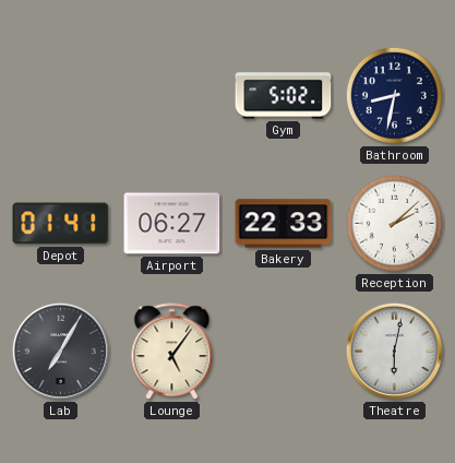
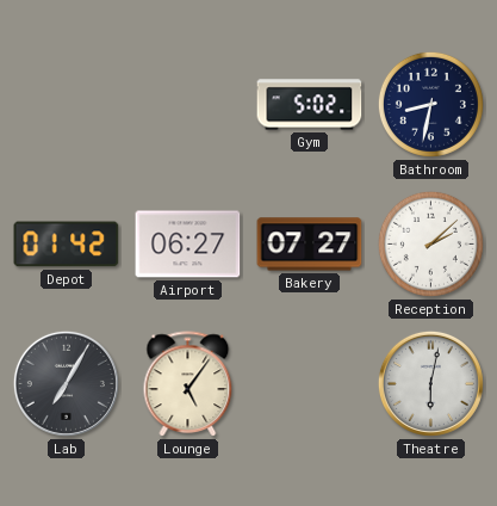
Depot: 01:41 -> 01:42 (67, 245)
Bakery: 22:33 -> 07:27 (310, 245)
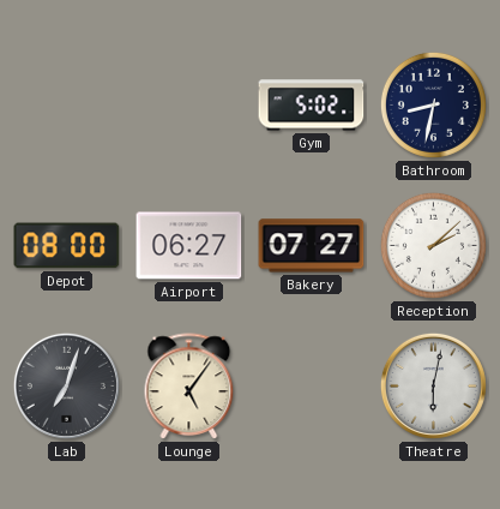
Depot: 01:42 -> 08:00 (67, 246)
Lab: 7:05 -> 7:03 (66, 385)
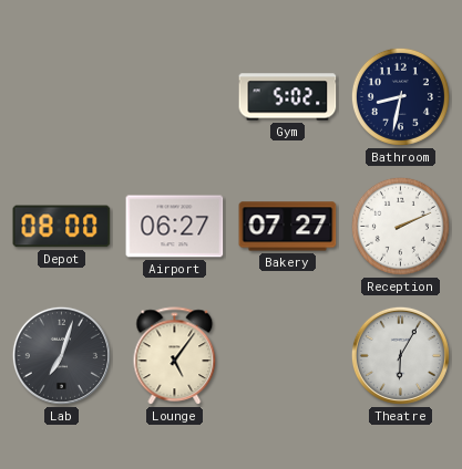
Reception: 2:08 -> 2:11 (400, 226)
Theatre: 6:02 -> 6:05 (400, 355)
